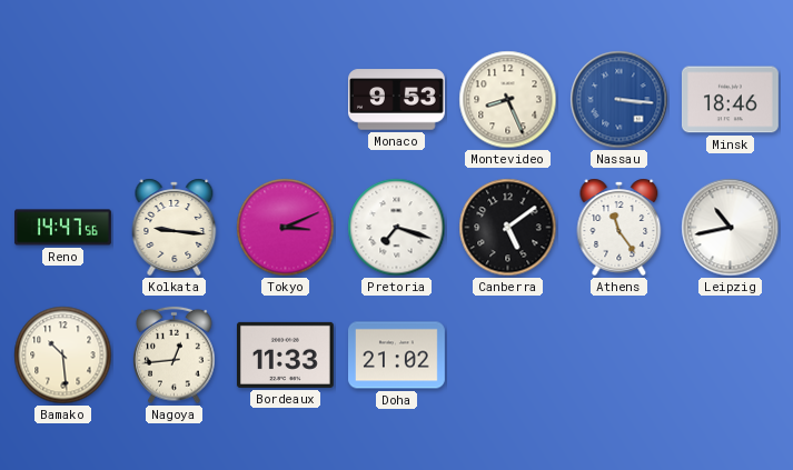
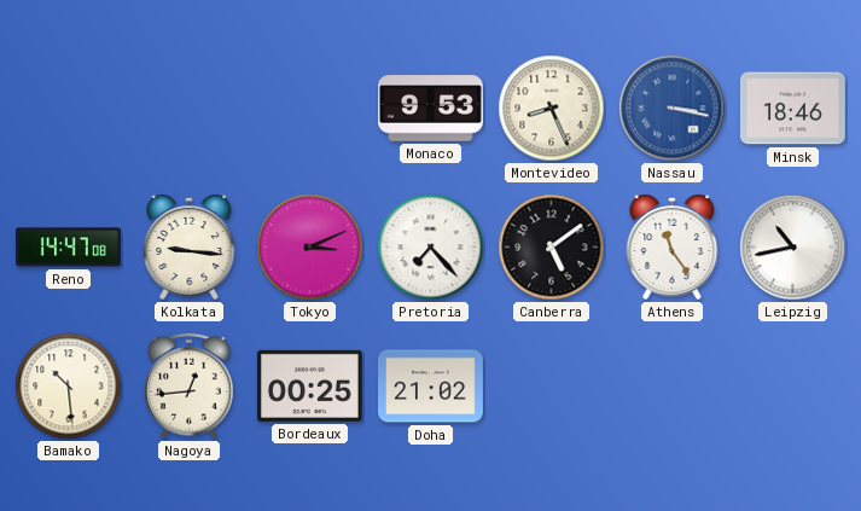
Nassau: 3:16 -> 3:17 (673, 109)
Reno: 14:47:56 -> 14:47:08 (69, 248)
Pretoria: 7:18 -> 7:23 (431, 248)
Bordeaux: 11:33 -> 00:25 (309, 385)
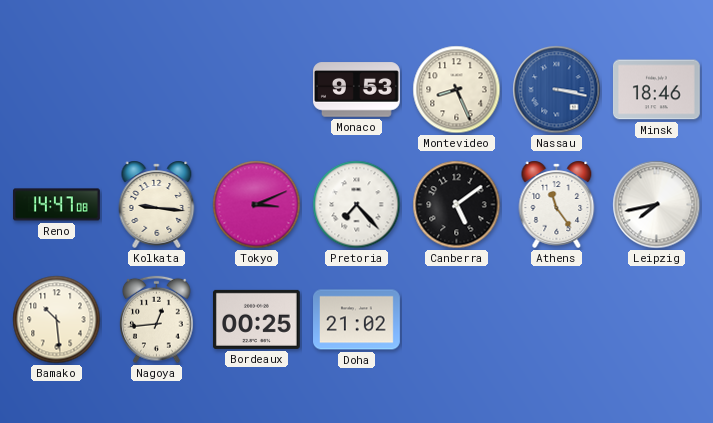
Leipzig: 10:43 -> 7:43 (657, 205)
